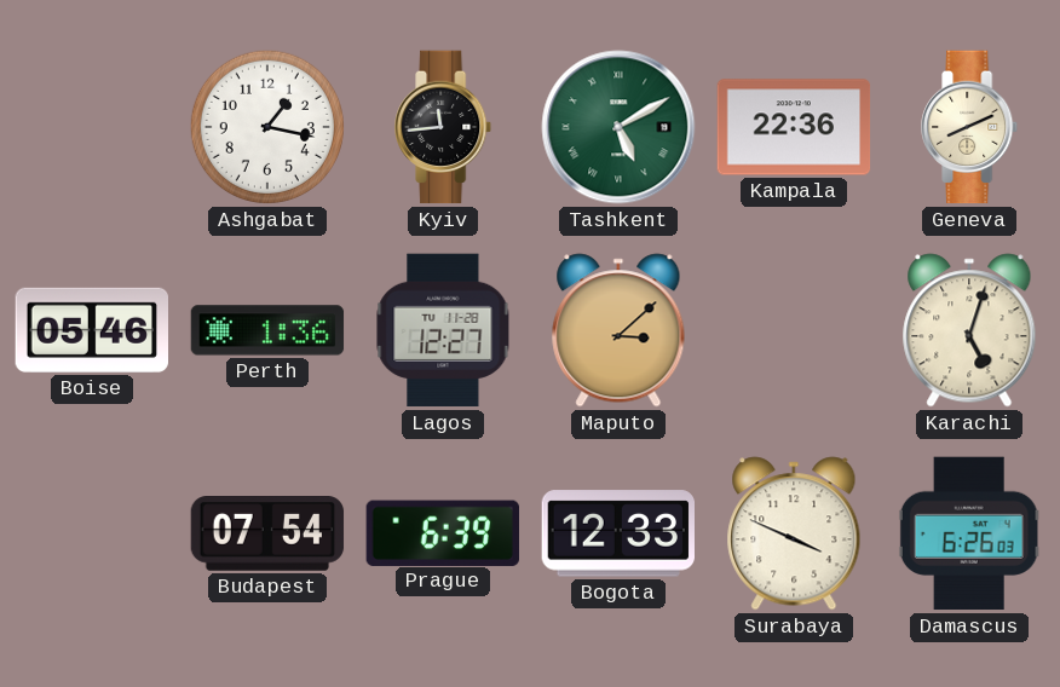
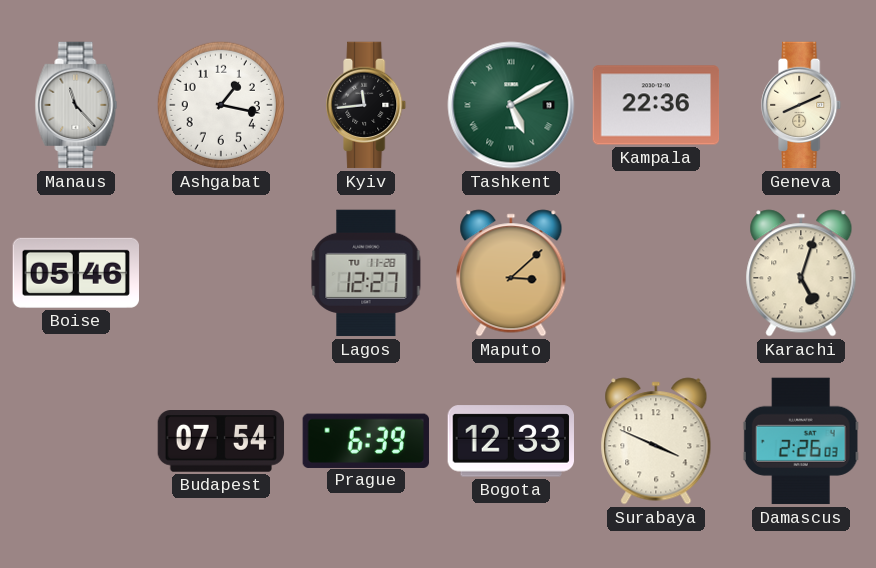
Manaus: none -> 11:23 (76, 105)
Perth: 1:36 -> none (267, 330)
Damascus: 6:26 -> 2:26 (801, 441)
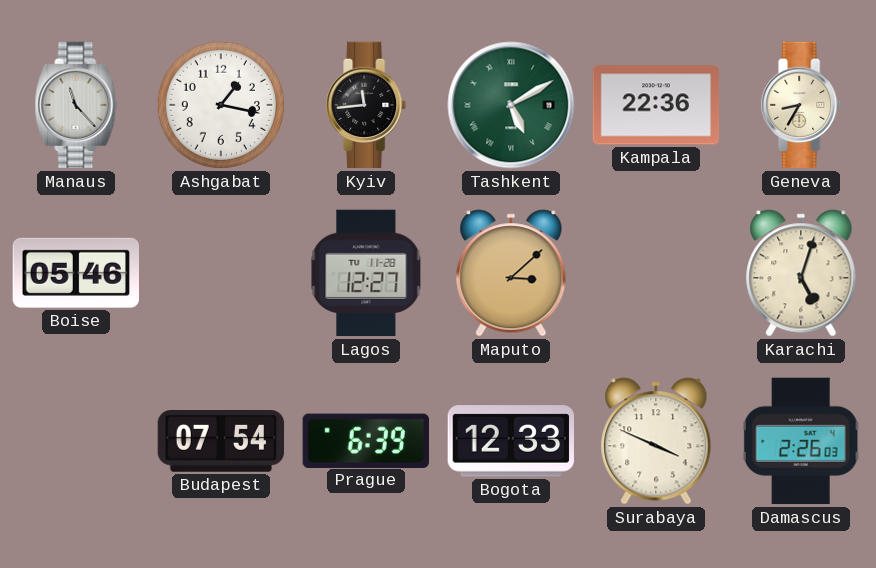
Geneva: 8:11 -> 8:35 (802, 105)
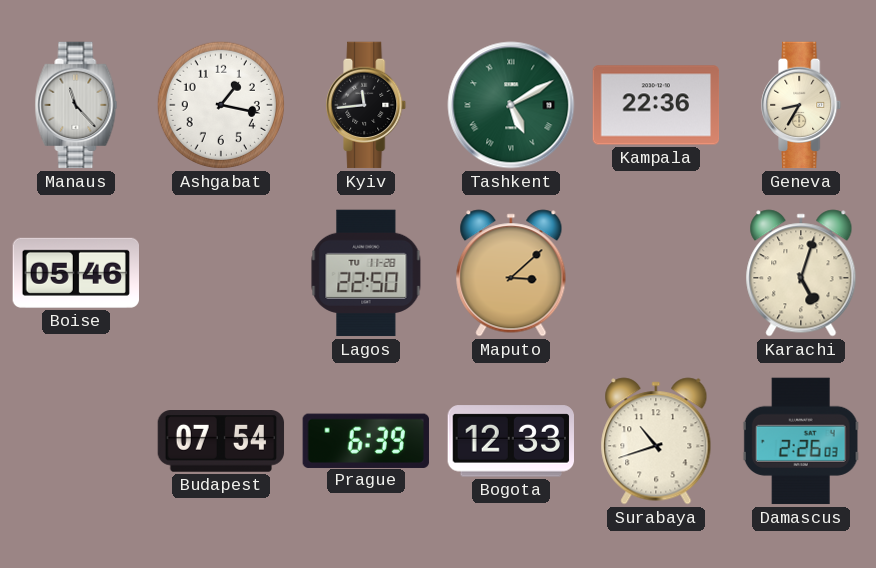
Lagos: 12:27 -> 22:50 (366, 273)
Surabaya: 3:49 -> 10:42 (656, 441)
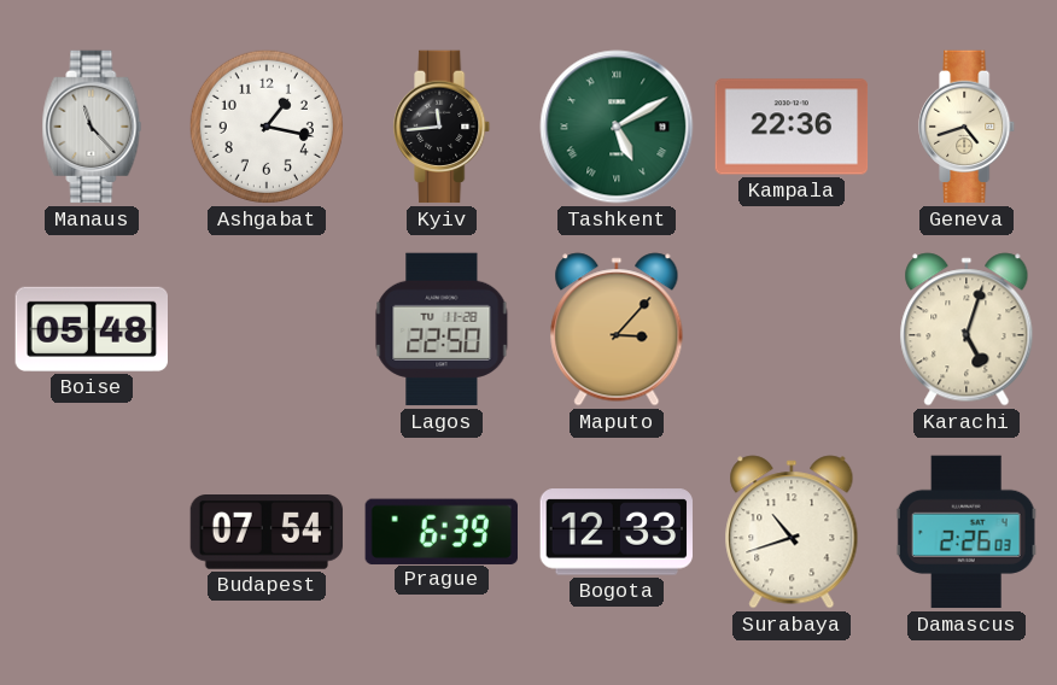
Geneva: 8:35 -> 4:42 (968, 127)
Boise: 05:46 -> 05:48 (90, 329)
Maputo: 3:08 -> 3:07 (617, 329)
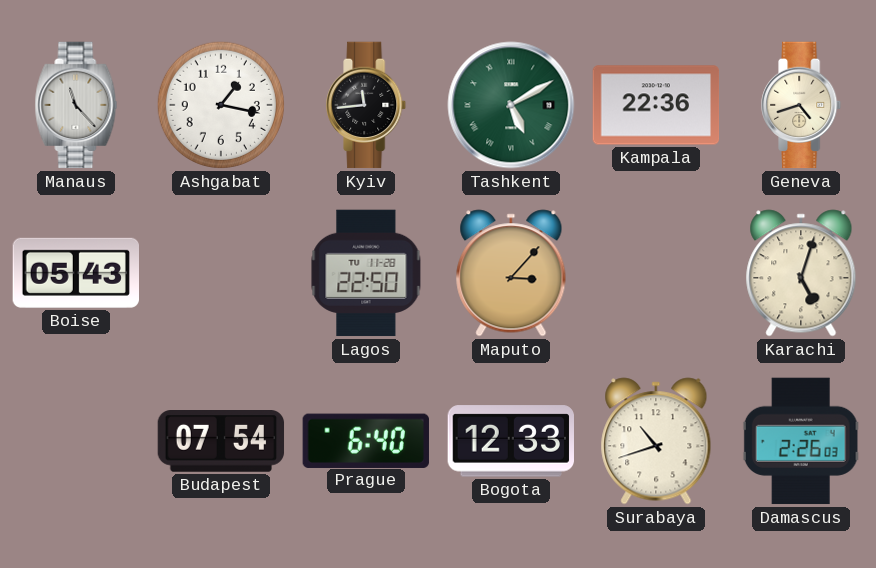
Boise: 05:48 -> 05:43 (75, 273)
Prague: 6:39 -> 6:40 (366, 440)
